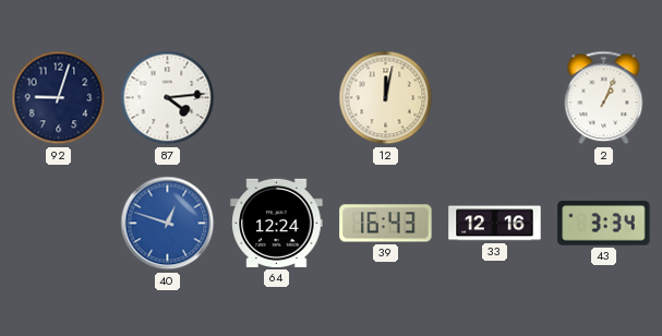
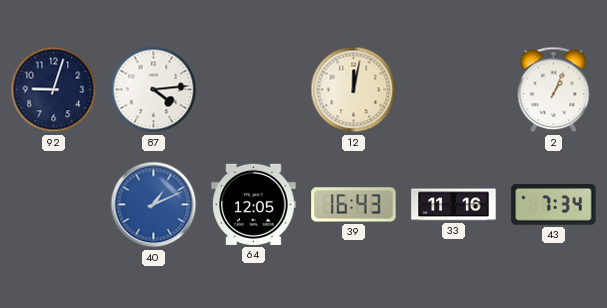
40: 12:48 -> 1:11 (154, 205)
64: 12:24 -> 12:05 (254, 204)
33: 12:16 -> 11:16 (454, 205)
43: 3:34 -> 7:34 (554, 205)
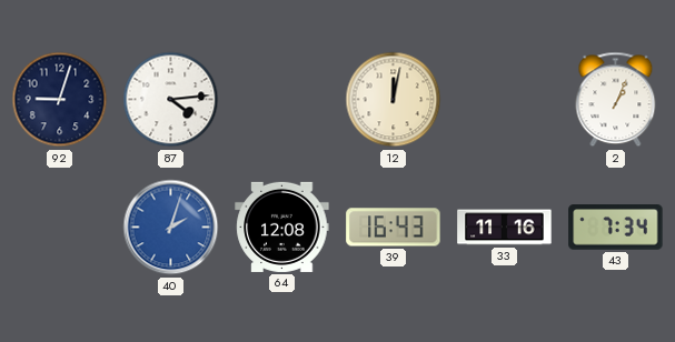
40: 1:11 -> 2:03 (171, 228)
64: 12:05 -> 12:08 (282, 227)
